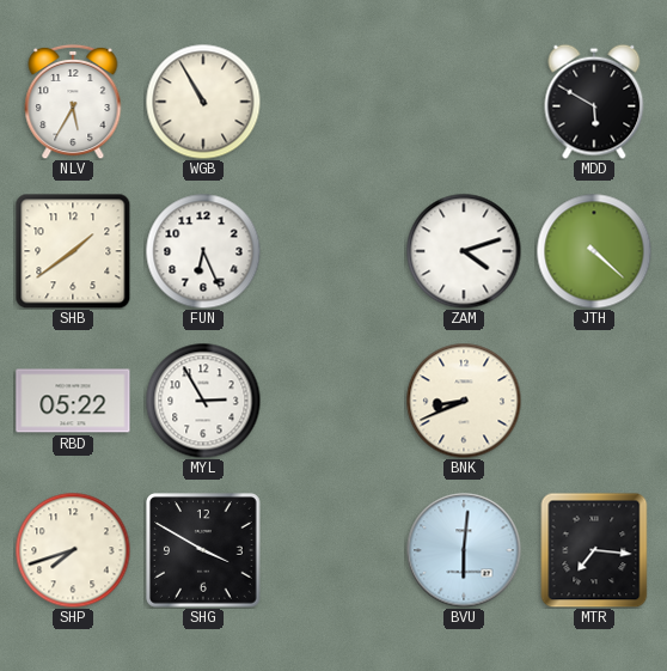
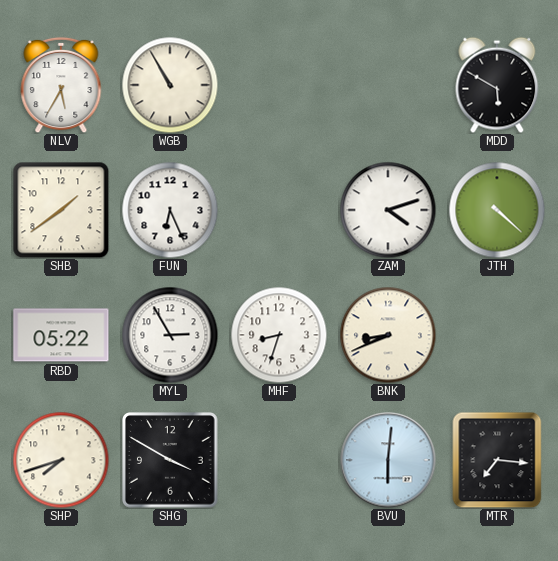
MHF: none -> 8:33 (279, 335)
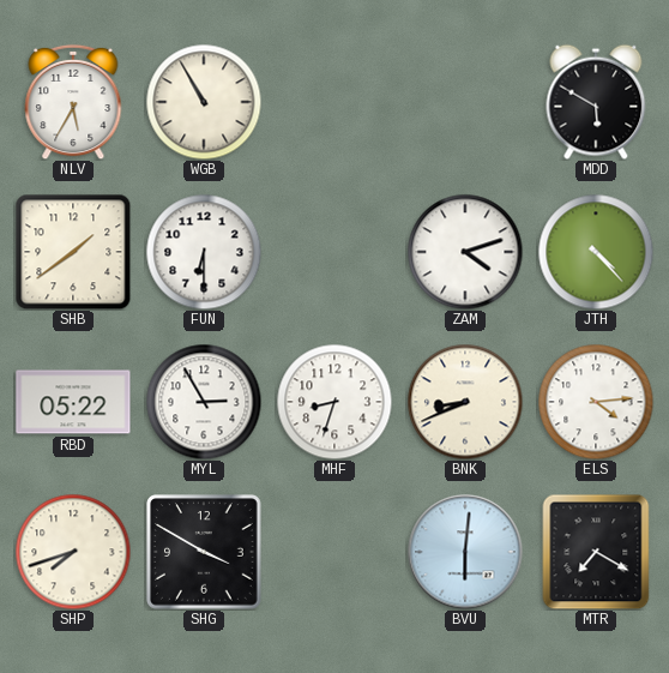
FUN: 6:26 -> 6:30 (204, 252)
JTH: 4:22 -> 4:23 (596, 252)
ELS: none -> 4:14 (596, 402)
MTR: 7:16 -> 7:20 (596, 552)
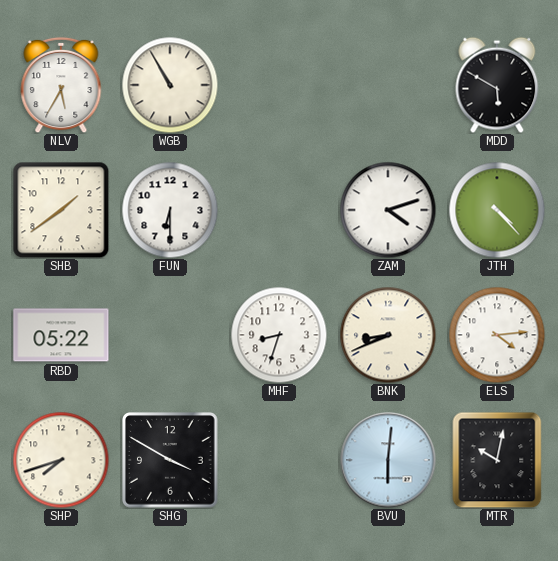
MYL: 2:55 -> none (204, 402)
MTR: 7:20 -> 10:02 (497, 460)
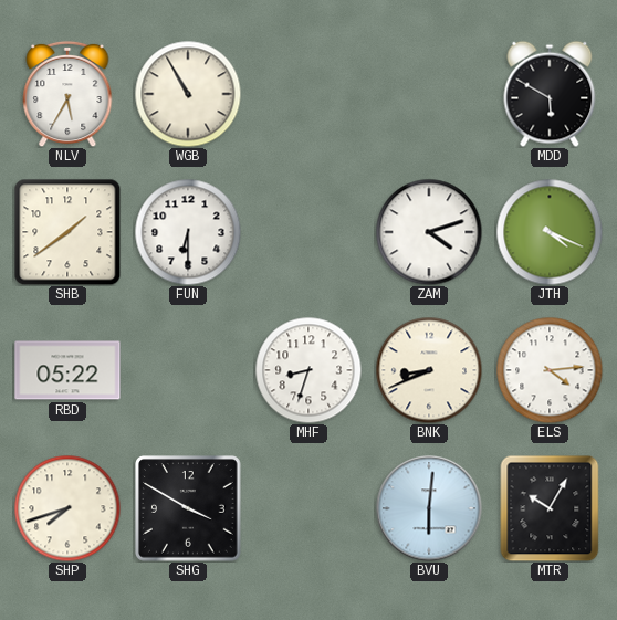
JTH: 4:23 -> 4:19 (550, 232)
MTR: 10:02 -> 10:05 (550, 508)
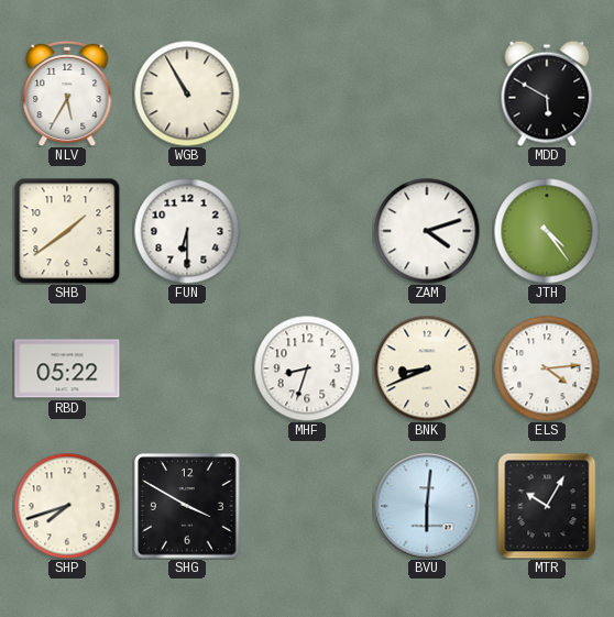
JTH: 4:19 -> 4:24 (547, 231)
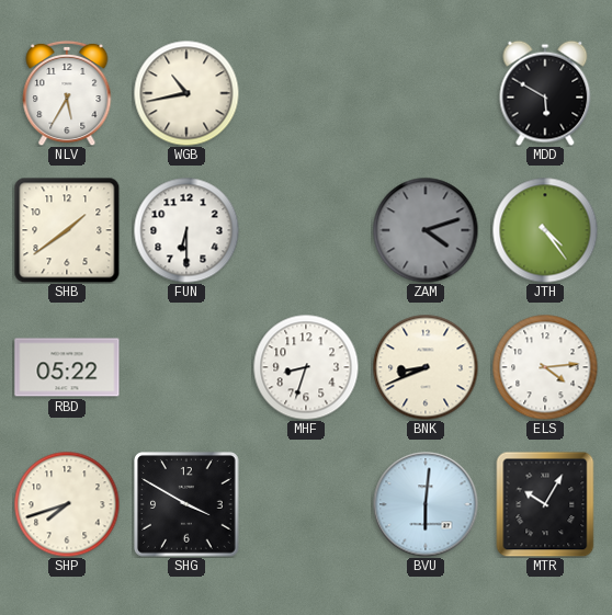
WGB: 10:55 -> 10:43 (186, 93)
ZAM dial: white -> grey (426, 230)
